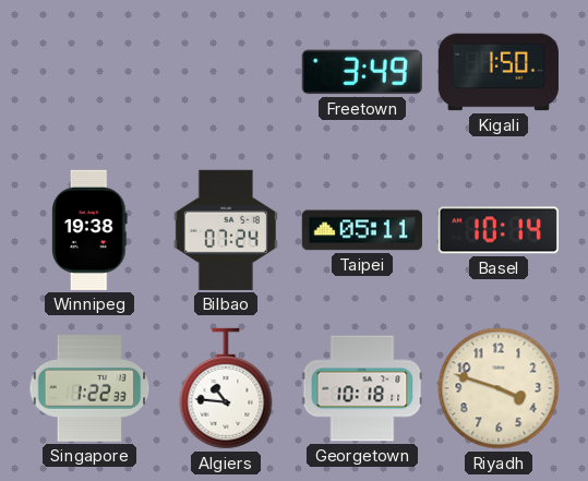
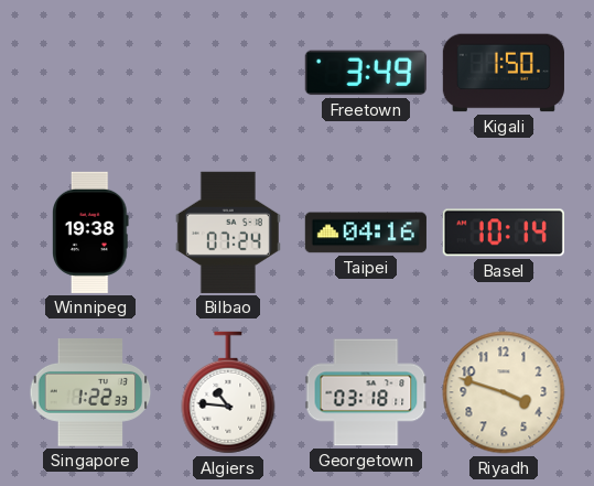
Taipei: 05:11 -> 04:16 (366, 233)
Georgetown: 10:18 -> 03:18 (366, 392)
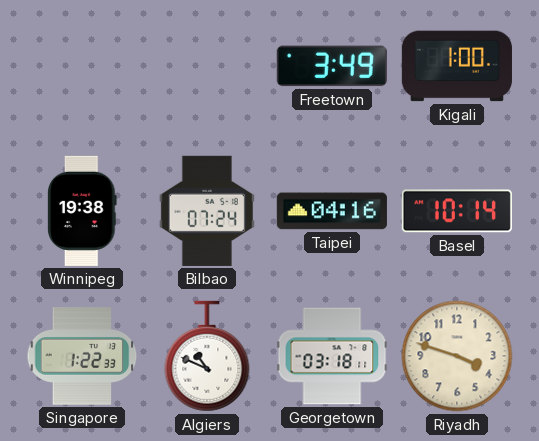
Kigali: 1:50 -> 1:00 (457, 66)
Algiers: 10:46 -> 10:49 (207, 356)
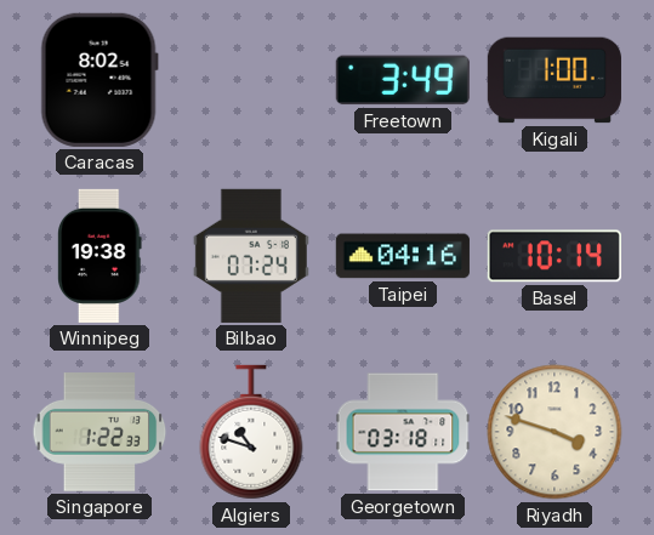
Caracas: none -> 8:02 (99, 80)
Algiers: 10:49 -> 10:48 (251, 432)
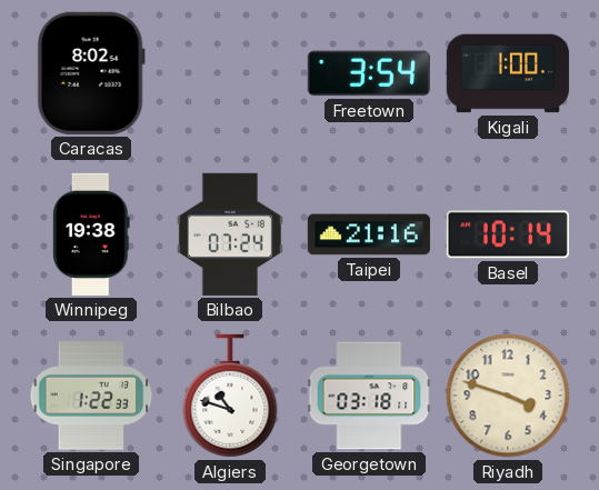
Freetown: 3:49 -> 3:54 (369, 73)
Taipei: 04:16 -> 21:16 (369, 234)
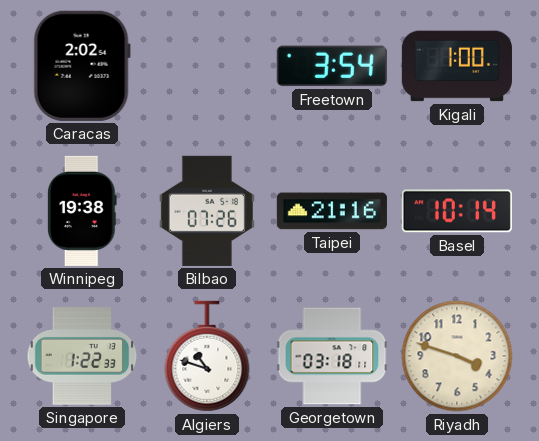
Caracas: 8:02 -> 2:02 (82, 66)
Bilbao: 07:24 -> 07:26 (207, 211)
